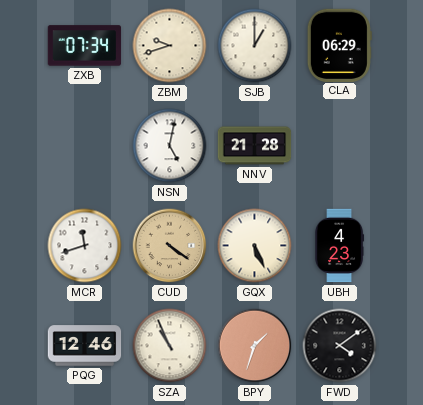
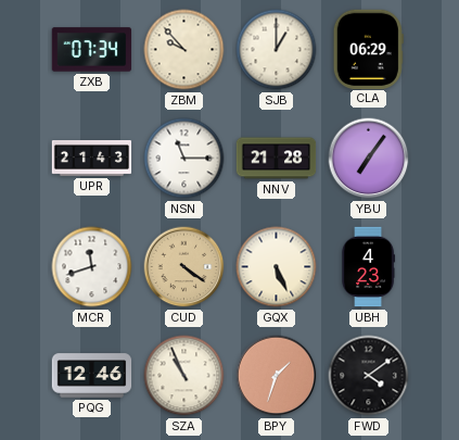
ZBM: 9:42 -> 9:53 (184, 50)
UPR: none -> 21:43 (92, 159)
NSN: 5:02 -> 11:15 (184, 159)
YBU: none -> 7:06 (369, 159)
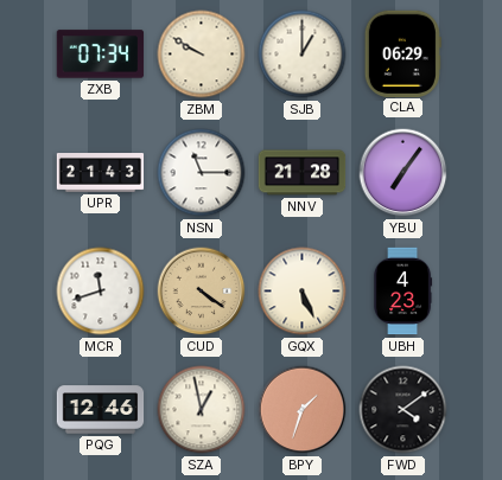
ZBM: 9:53 -> 9:50 (202, 55)
SZA: 10:56 -> 12:58 (202, 410)
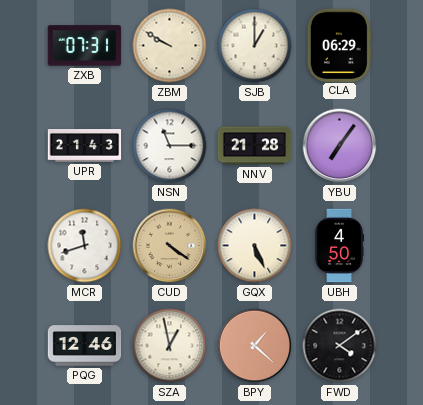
ZXB: 07:34 -> 07:31 (85, 46)
UBH: 4:23 -> 4:50 (340, 246)
BPY: 1:33 -> 1:22 (255, 346)
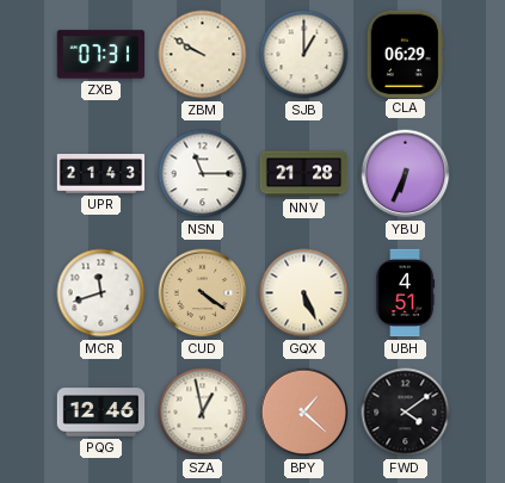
YBU: 7:06 -> 6:34 (406, 174)
UBH: 4:50 -> 4:51 (406, 293)
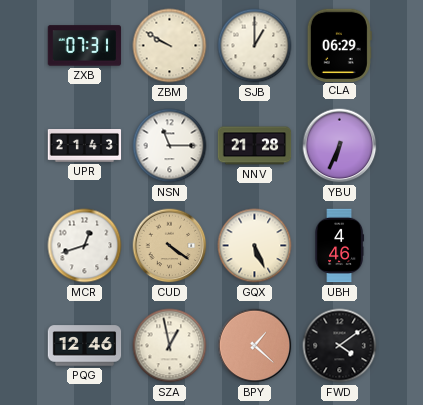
MCR: 11:42 -> 12:42 (85, 246)
UBH: 4:51 -> 4:46 (340, 246)
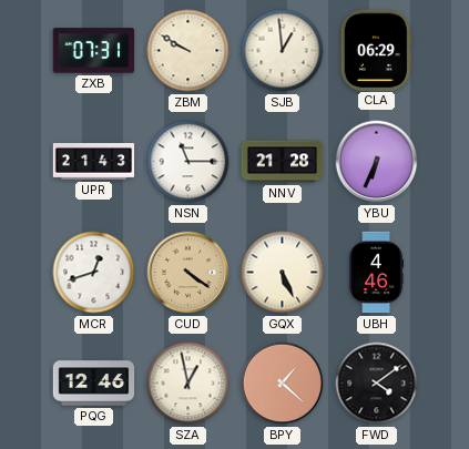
SJB: 1:00 -> 12:59 (283, 51)
